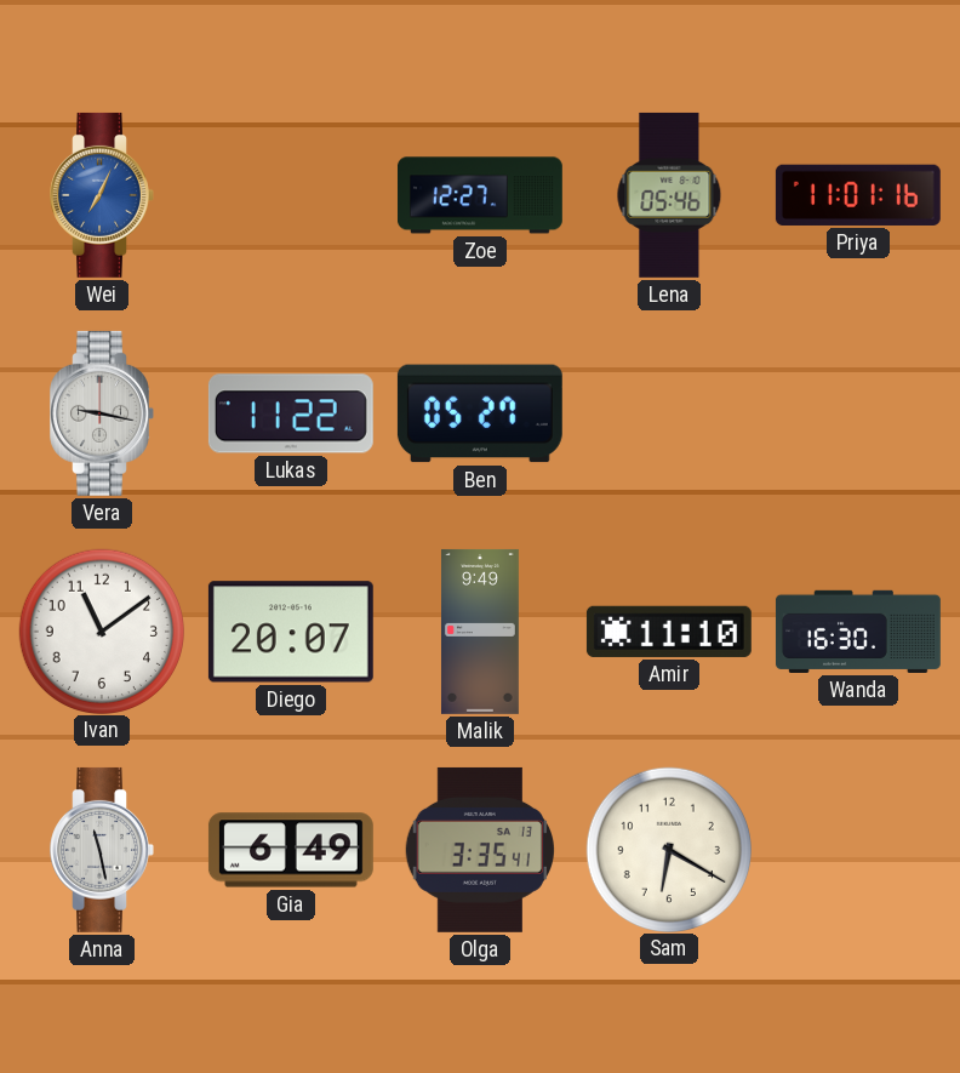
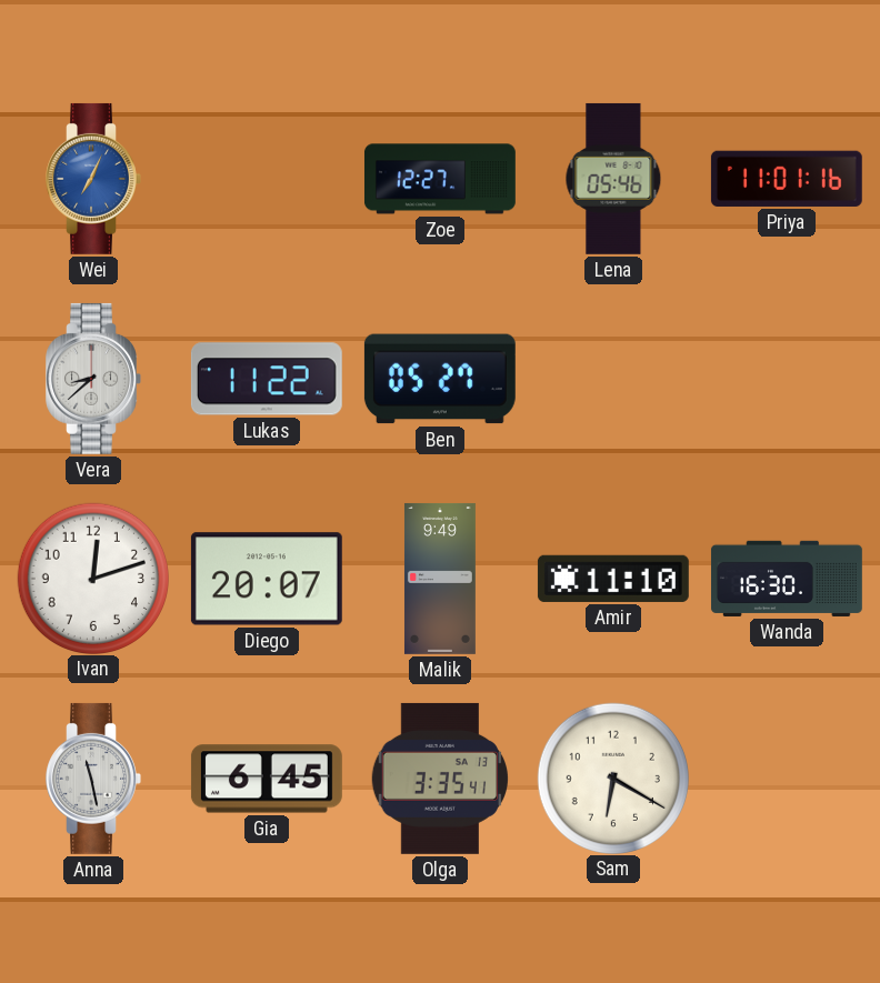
Vera: 9:17 -> 8:38 (93, 379)
Ivan: 11:09 -> 12:12 (92, 578)
Gia: 6:49 -> 6:45 (267, 779)
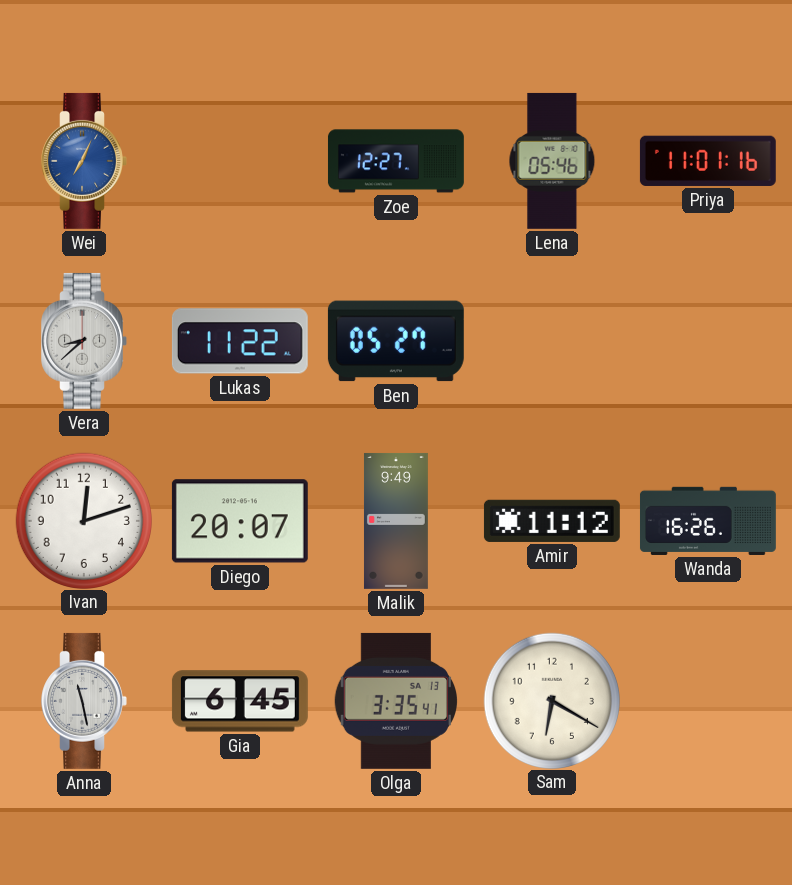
Amir: 11:10 -> 11:12 (552, 521)
Wanda: 16:30 -> 16:26 (708, 521)
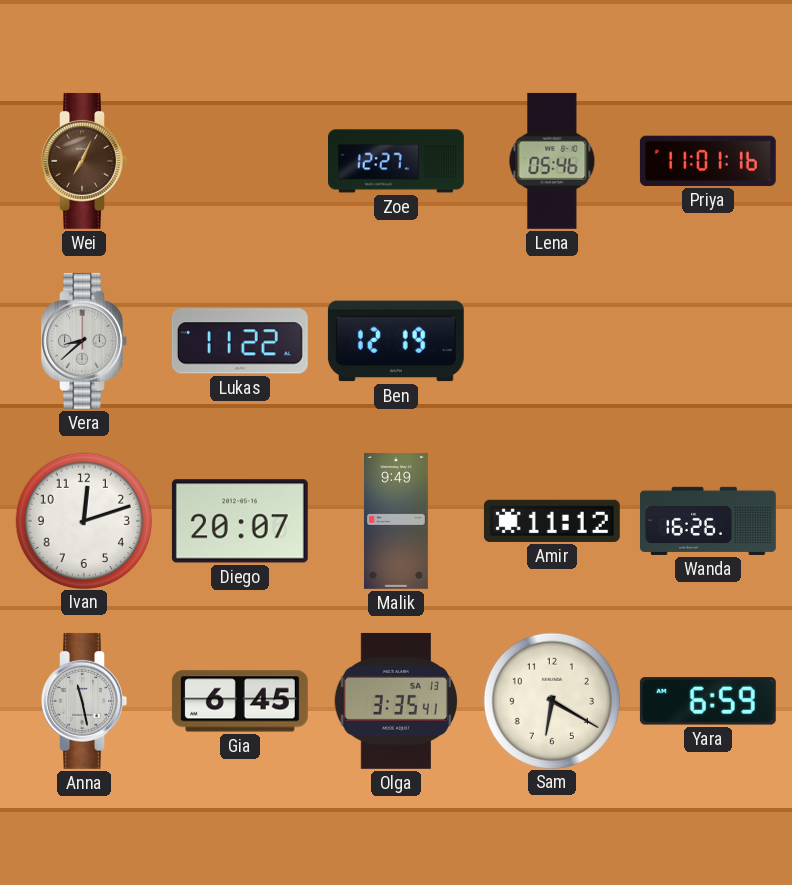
Wei dial: blue -> brown (84, 161)
Ben: 05:27 -> 12:19 (396, 341)
Yara: none -> 6:59 (708, 701)
